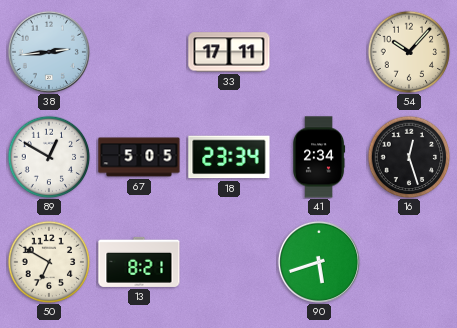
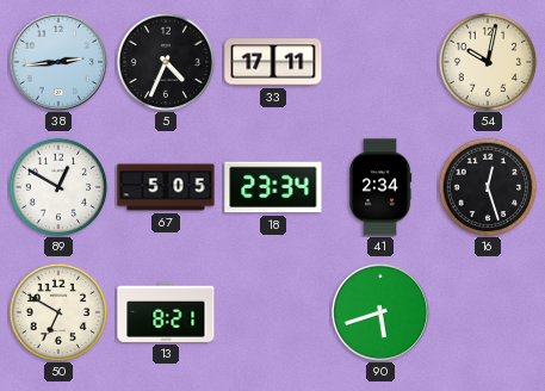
5: none -> 4:34 (166, 62)
54: 10:07 -> 10:02 (488, 62)
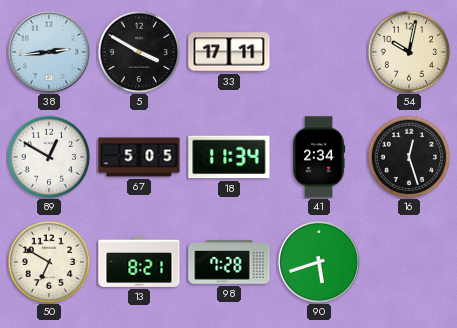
5: 4:34 -> 3:50 (139, 52)
18: 23:34 -> 11:34 (229, 157)
98: none -> 7:28 (229, 262)
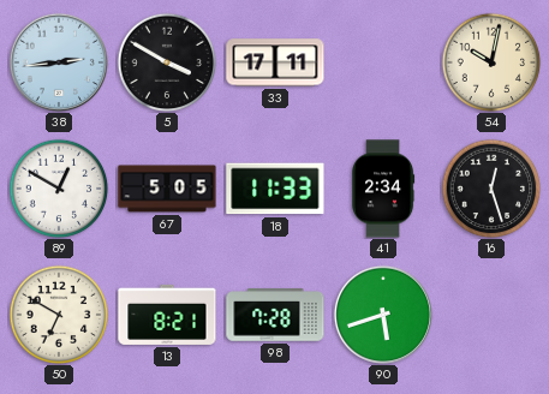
18: 11:34 -> 11:33 (275, 189)
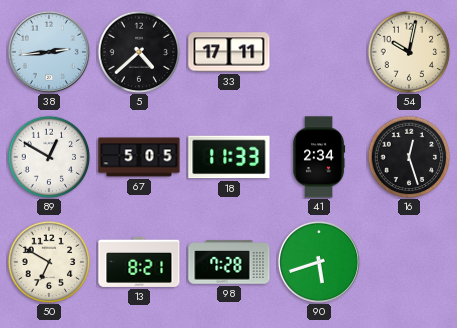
5: 3:50 -> 4:38 (139, 52)
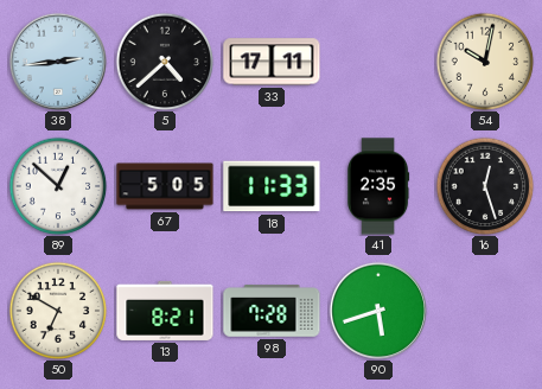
89: 12:50 -> 12:52 (58, 186)
41: 2:34 -> 2:35 (378, 186)
